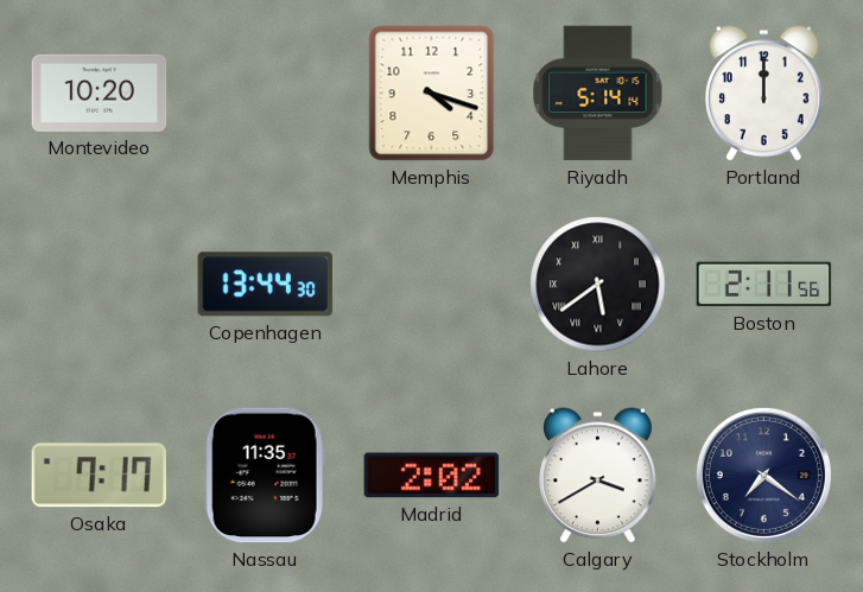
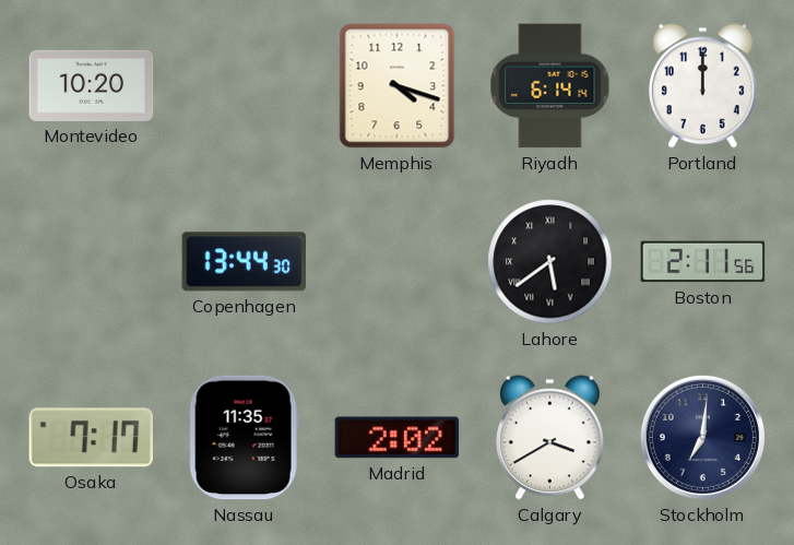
Riyadh: 5:14 -> 6:14 (550, 86)
Stockholm: 7:21 -> 7:01 (702, 437)
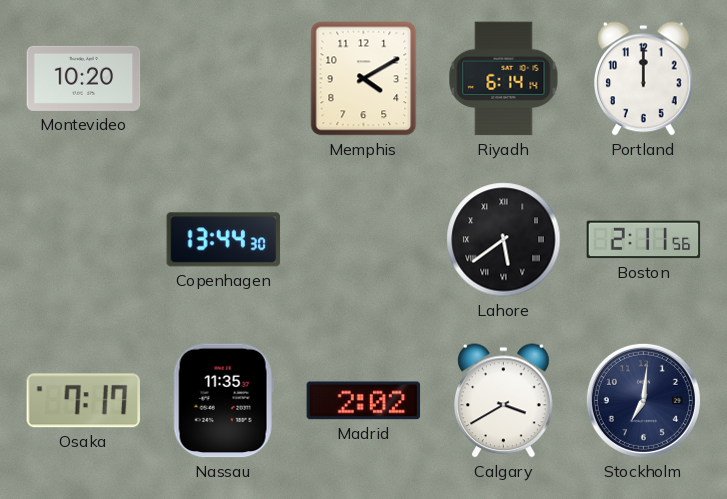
Memphis: 4:18 -> 4:10 (364, 79)
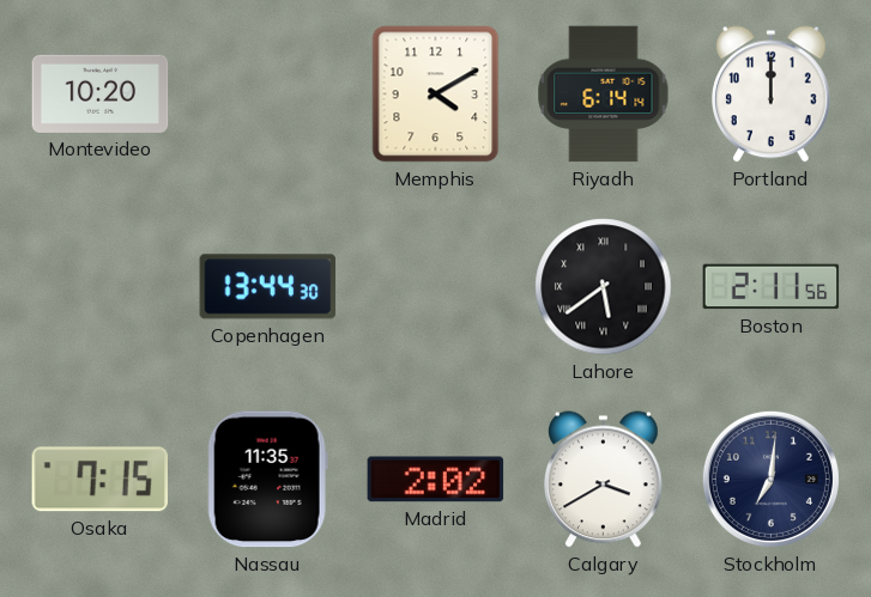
Osaka: 7:17 -> 7:15 (99, 480)
